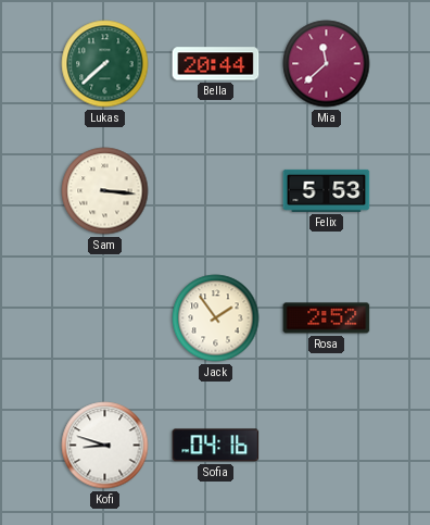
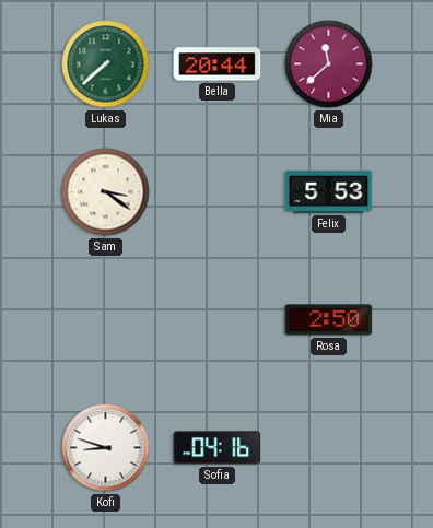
Sam: 3:16 -> 3:21 (106, 192)
Jack: 1:54 -> none (216, 318)
Rosa: 2:52 -> 2:50 (329, 320)
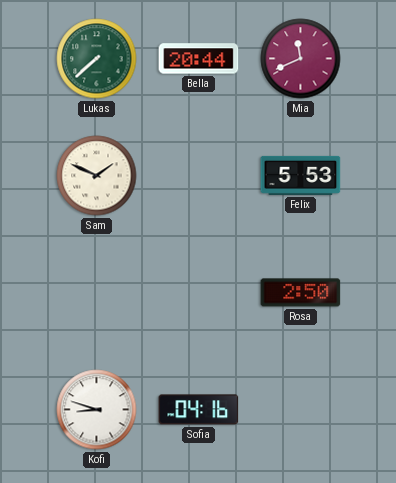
Mia: 11:38 -> 11:41 (301, 59)
Sam: 3:21 -> 1:49 (97, 176)
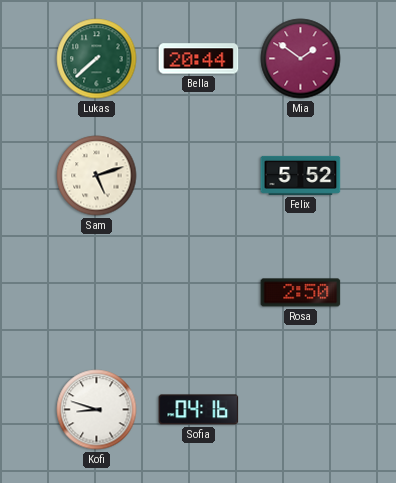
Mia: 11:41 -> 1:51 (301, 59)
Sam: 1:49 -> 5:12 (97, 176)
Felix: 5:53 -> 5:52 (301, 175)
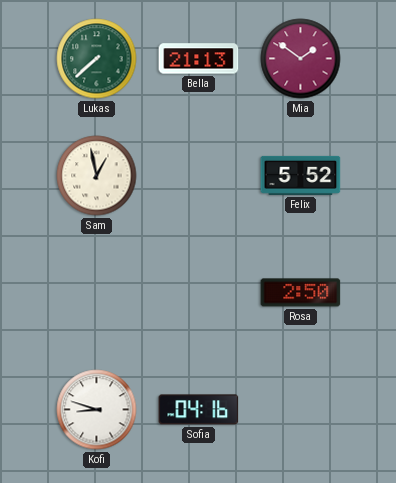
Bella: 20:44 -> 21:13 (199, 59)
Sam: 5:12 -> 12:58 (97, 176)
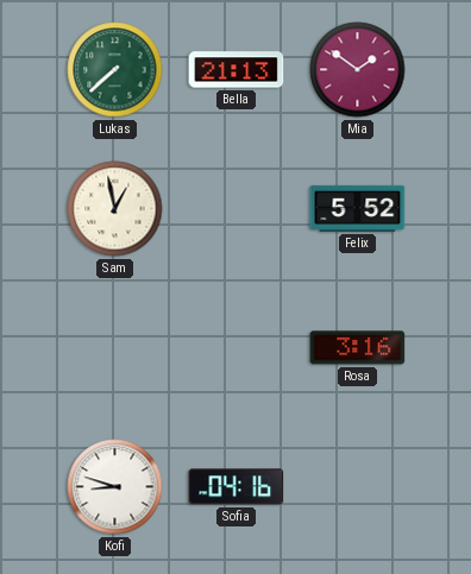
Rosa: 2:50 -> 3:16 (358, 348)
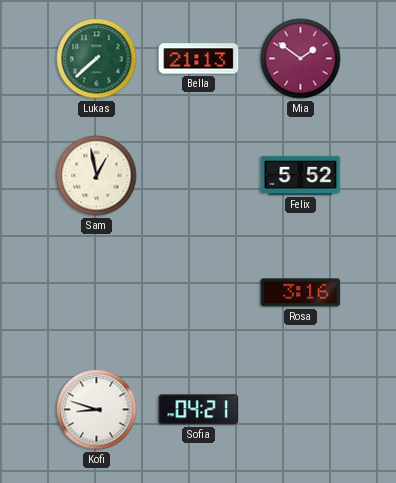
Sofia: 04:16 -> 04:21 (199, 410)
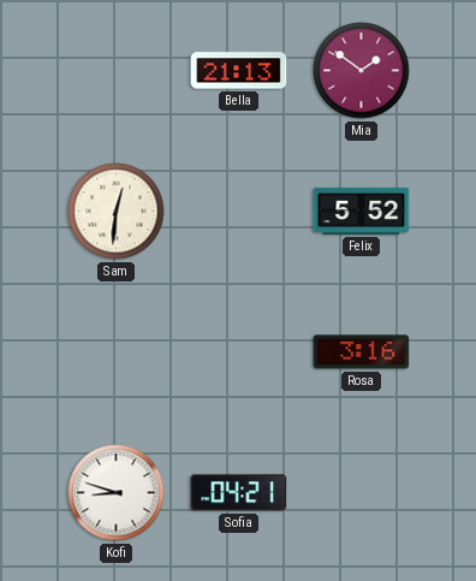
Lukas: 7:38 -> none (97, 59)
Sam: 12:58 -> 12:31 (117, 212)
